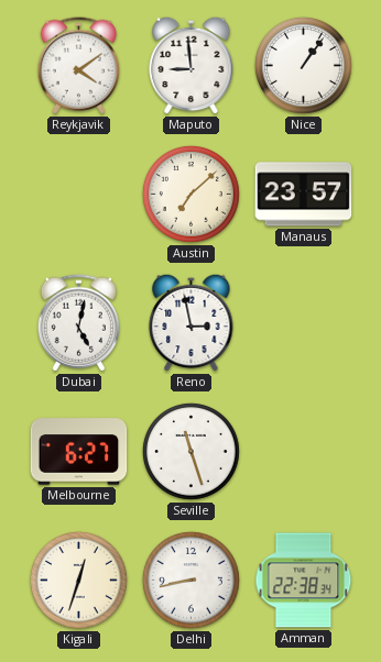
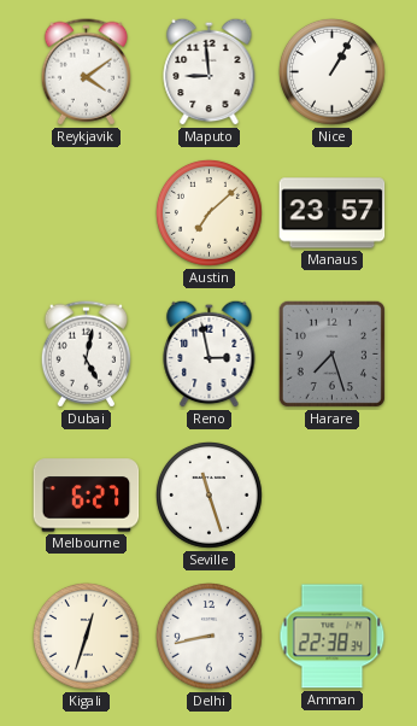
Nice: 1:06 -> 1:05 (331, 71)
Harare: none -> 7:27 (331, 353)
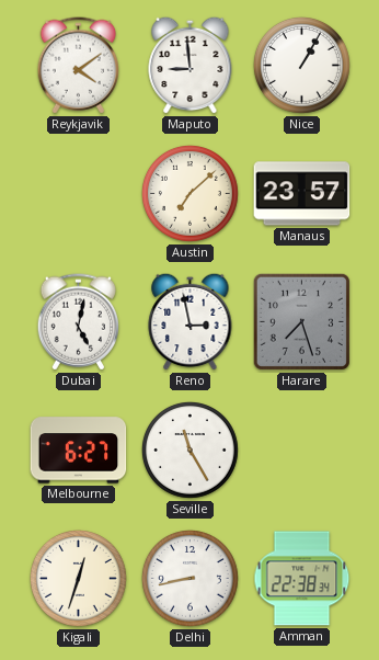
Seville: 11:27 -> 11:25 (190, 450)
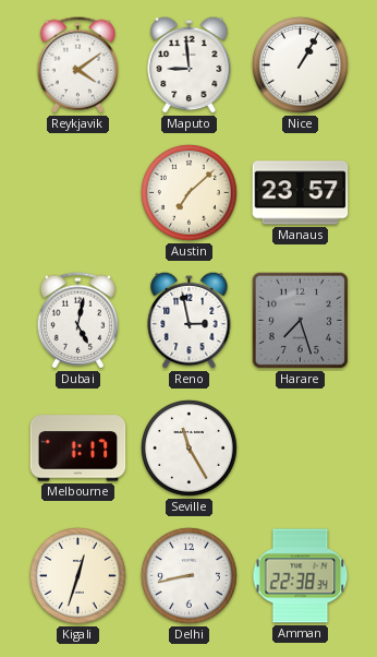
Melbourne: 6:27 -> 1:17 (78, 449)
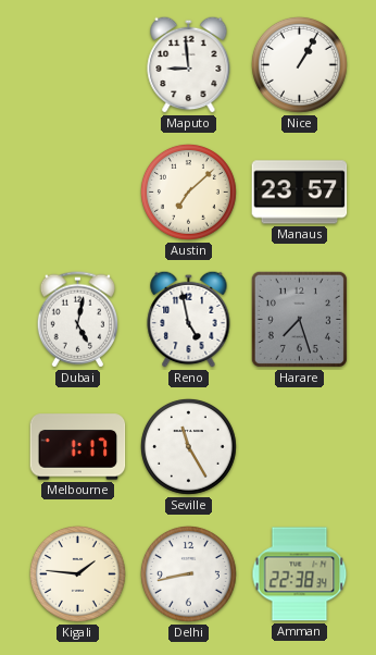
Reykjavik: 4:09 -> none (77, 65)
Reno: 2:58 -> 4:58 (189, 319)
Kigali: 12:33 -> 1:46 (77, 573)
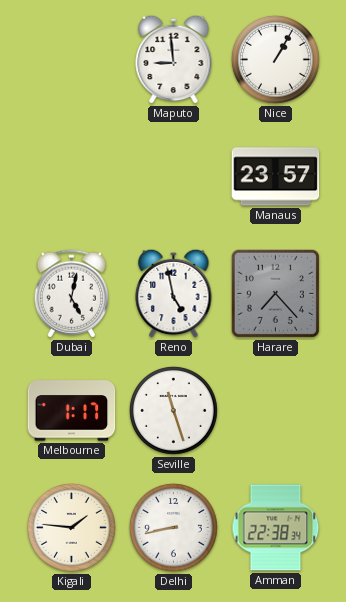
Austin: 7:08 -> none (188, 191)
Harare: 7:27 -> 7:23 (275, 293)
Seville: 11:25 -> 11:27 (173, 410)
